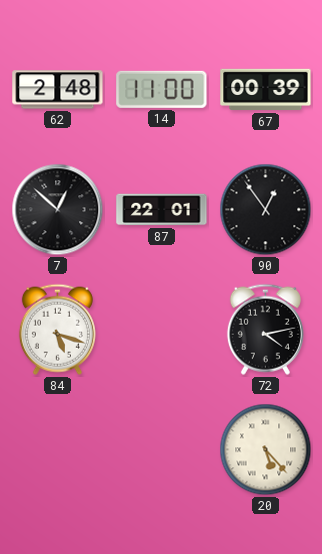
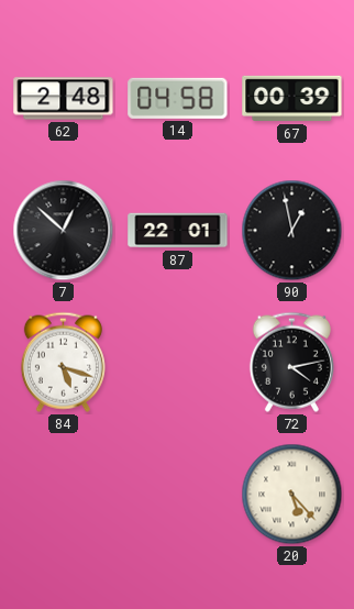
14: 11:00 -> 04:58 (178, 98)
90: 12:54 -> 12:58 (292, 231)
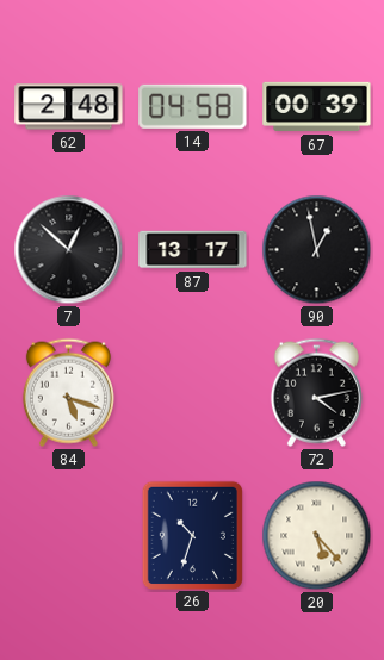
87: 22:01 -> 13:17 (193, 250)
26: none -> 10:33 (192, 535)
